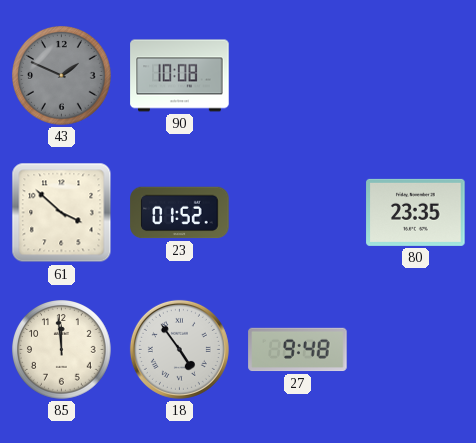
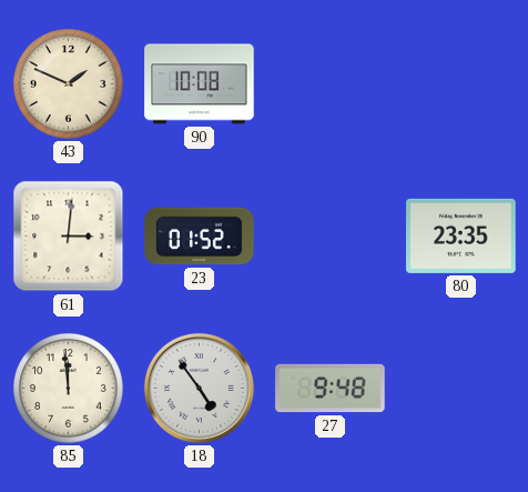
43 dial: grey -> cream (69, 84)
61: 3:52 -> 3:01 (69, 237)
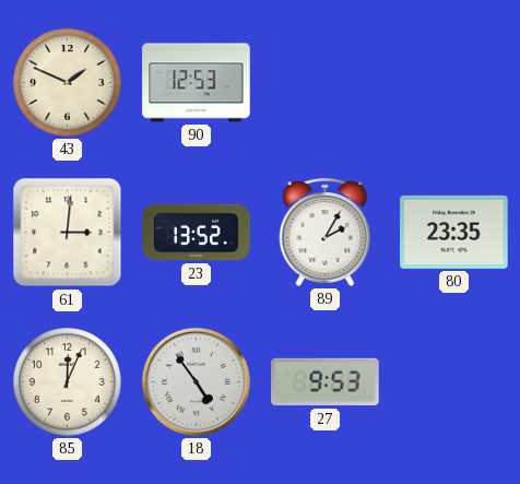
90: 10:08 -> 12:53 (197, 83)
23: 01:52 -> 13:52 (197, 233)
89: none -> 2:05 (326, 232)
85: 11:59 -> 12:04 (68, 382)
27: 9:48 -> 9:53 (326, 382)
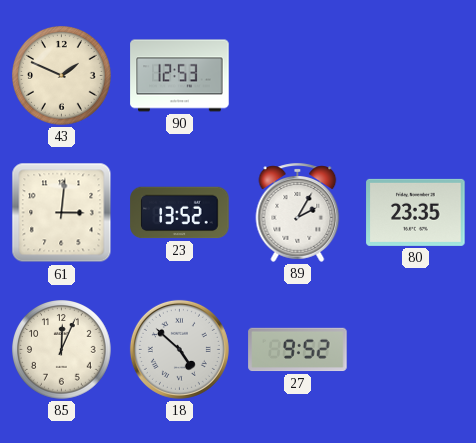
18: 4:54 -> 4:52 (179, 349)
27: 9:53 -> 9:52 (298, 350)
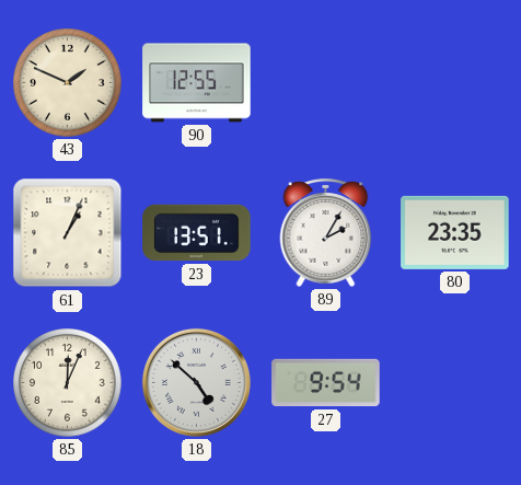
90: 12:53 -> 12:55 (197, 83)
61: 3:01 -> 1:04 (68, 233)
23: 13:52 -> 13:51 (197, 233)
27: 9:52 -> 9:54 (326, 383)
